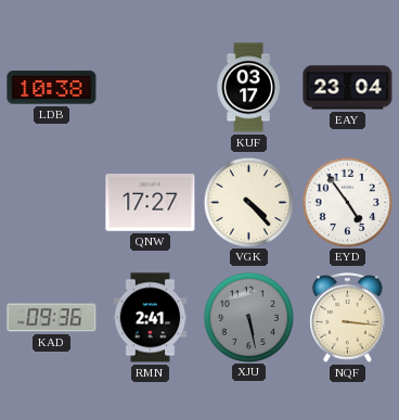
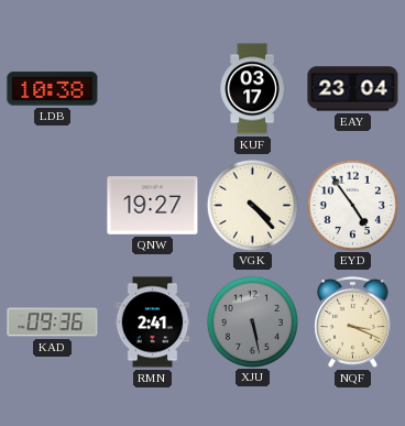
QNW: 17:27 -> 19:27 (153, 206)
NQF: 3:16 -> 3:19 (353, 323)
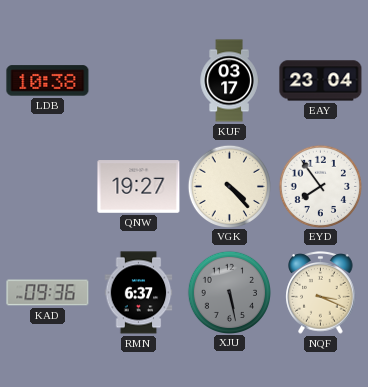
EYD: 4:54 -> 7:54 (320, 186)
RMN: 2:41 -> 6:37 (139, 293)
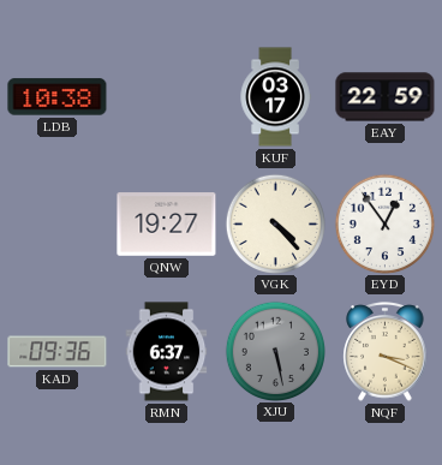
EAY: 23:04 -> 22:59 (386, 97)
EYD: 7:54 -> 12:54 (384, 223)
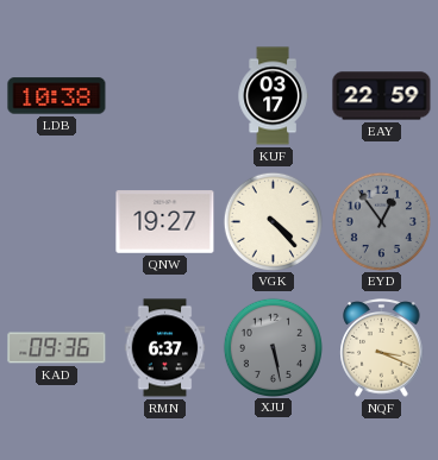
EYD dial: white -> grey (381, 221)
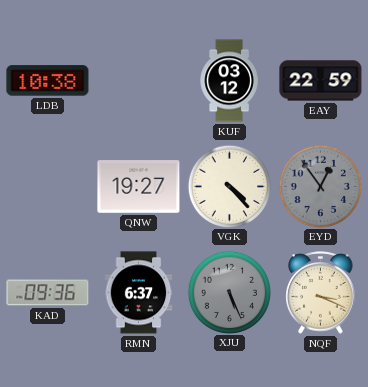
KUF: 03:17 -> 03:12 (229, 81)
XJU: 5:28 -> 5:26 (229, 292)
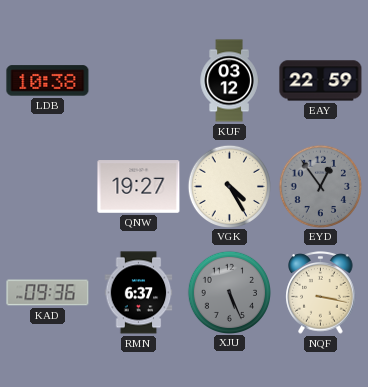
VGK: 4:23 -> 4:25 (229, 186)
NQF: 3:19 -> 3:17 (321, 293)
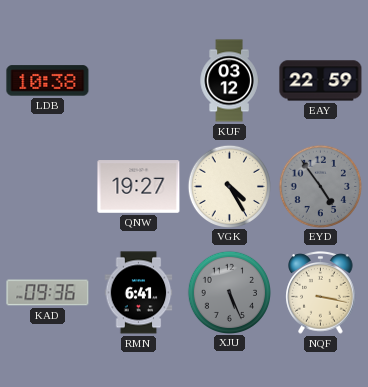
EYD: 12:54 -> 4:54 (320, 186)
RMN: 6:37 -> 6:41 (139, 293)
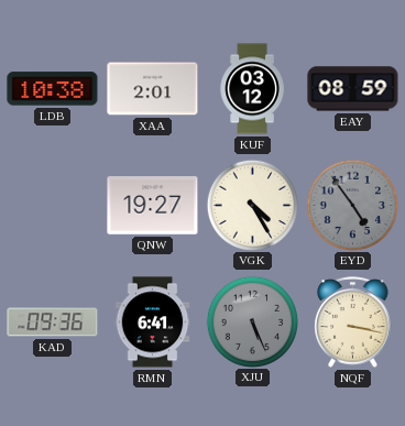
XAA: none -> 2:01 (153, 89)
EAY: 22:59 -> 08:59 (353, 89)
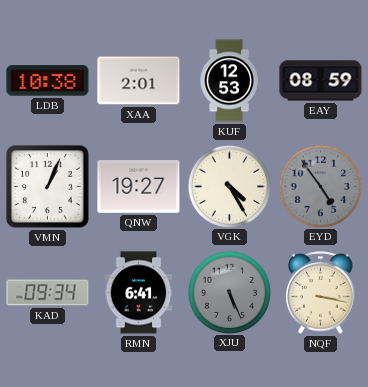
KUF: 03:12 -> 12:53 (229, 81)
VMN: none -> 1:04 (47, 186)
KAD: 09:36 -> 09:34 (48, 293)
